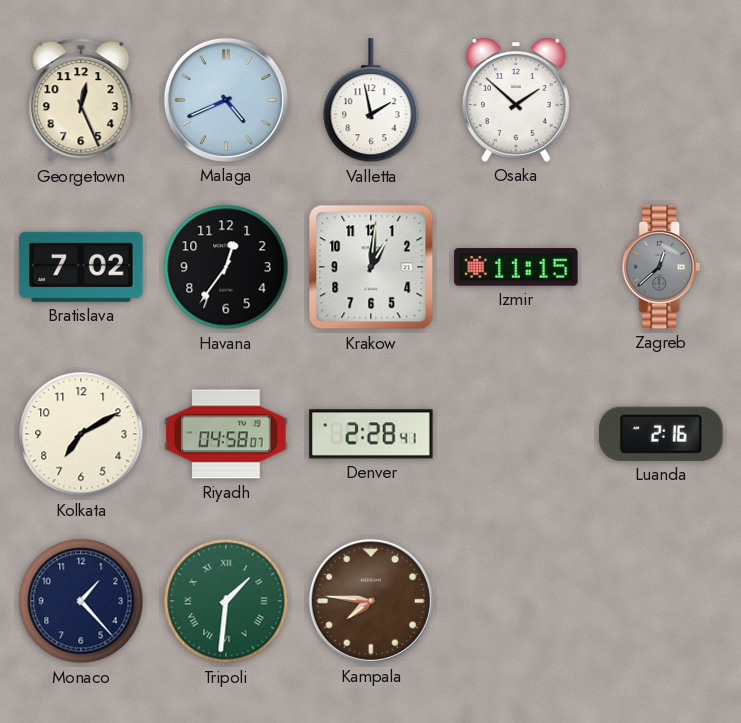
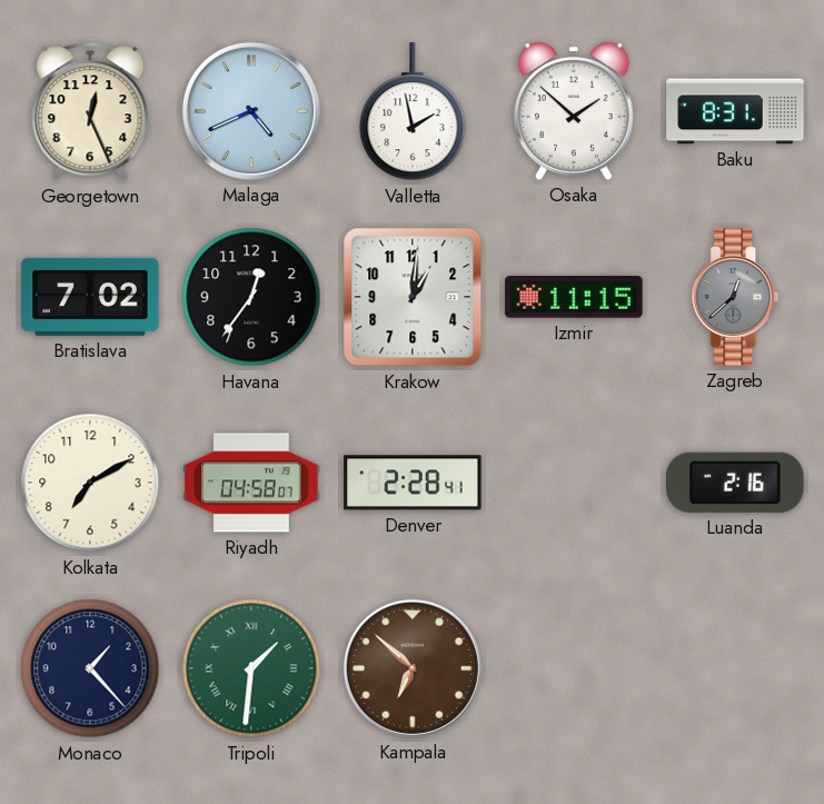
Baku: none -> 8:31 (735, 111)
Kampala: 7:46 -> 6:52 (413, 668)
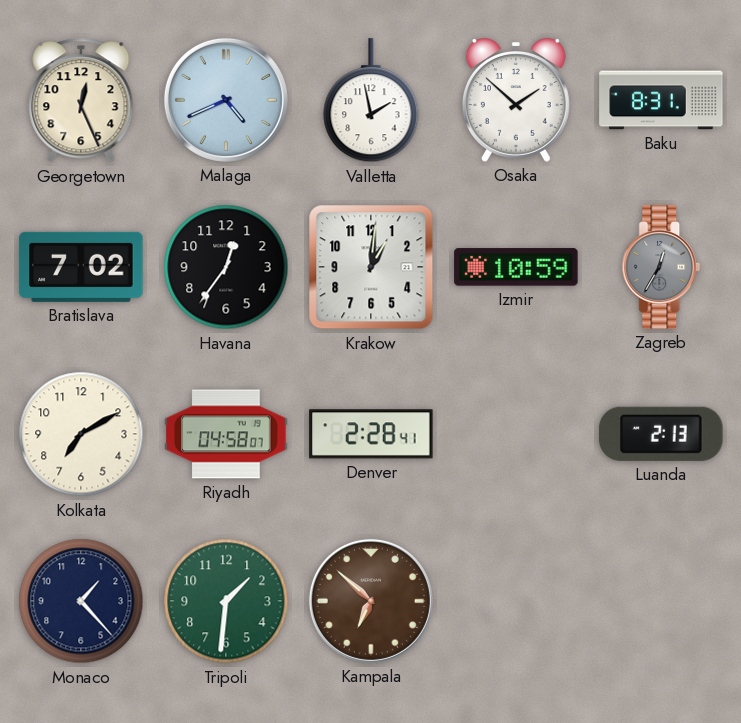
Izmir: 11:15 -> 10:59 (516, 267)
Zagreb: 12:38 -> 12:35 (661, 267)
Luanda: 2:16 -> 2:13 (661, 434)
Tripoli numerals: Roman -> Arabic (226, 601)
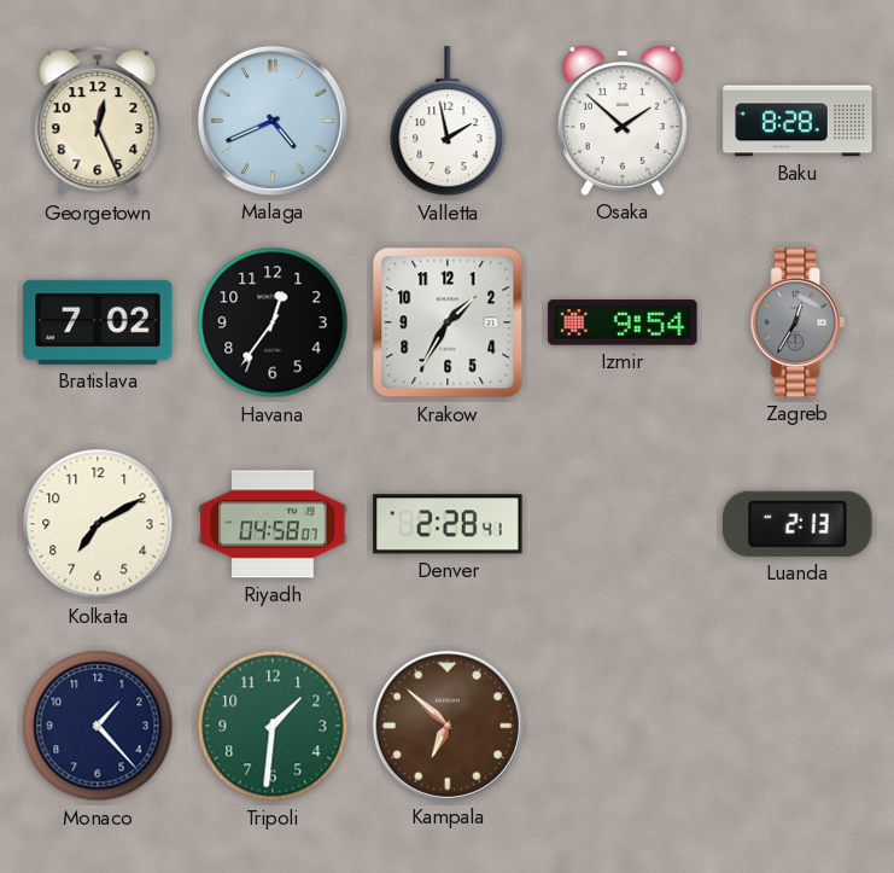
Baku: 8:31 -> 8:28 (797, 121)
Krakow: 1:01 -> 1:35 (448, 322)
Izmir: 10:59 -> 9:54 (623, 322)
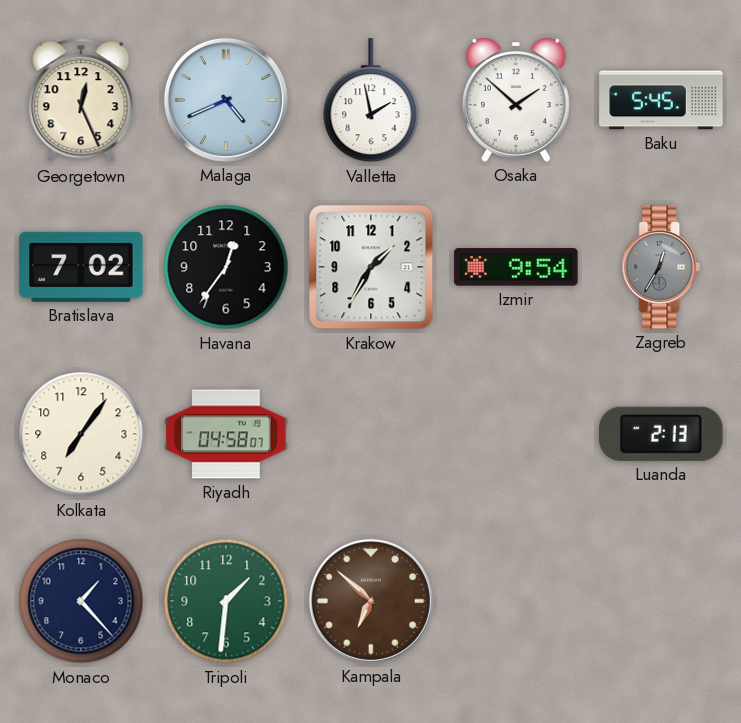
Baku: 8:28 -> 5:45 (661, 100)
Kolkata: 7:10 -> 7:06 (81, 434)
Denver: 2:28 -> none (448, 524)
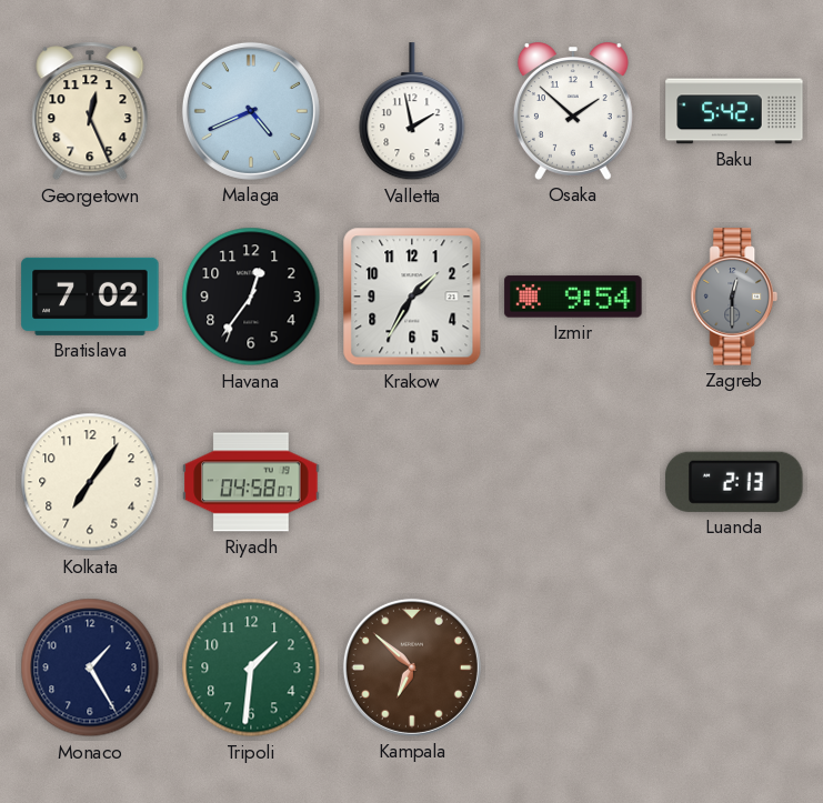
Baku: 5:45 -> 5:42 (734, 111)
Zagreb: 12:35 -> 12:30 (734, 297)
Monaco: 1:23 -> 1:25 (90, 668)
